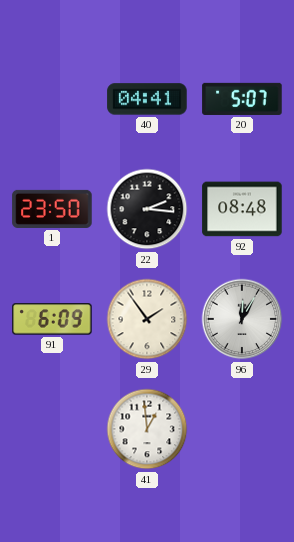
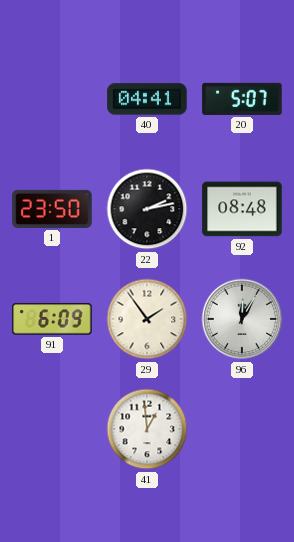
22: 2:16 -> 2:13 (147, 209)
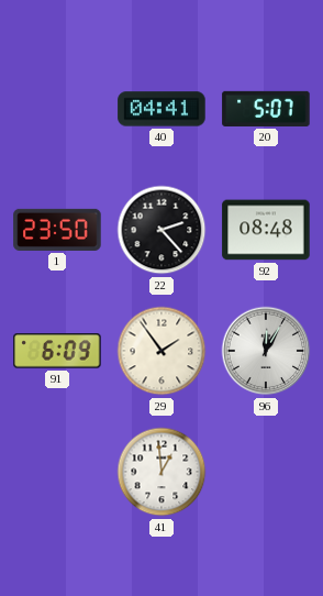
22: 2:13 -> 2:23 (161, 230)
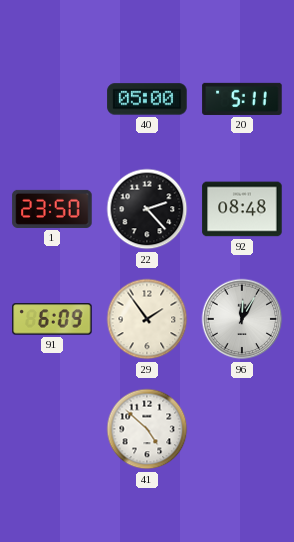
40: 04:41 -> 05:00 (147, 99)
20: 5:07 -> 5:11 (242, 99)
41: 12:59 -> 4:52 (147, 429)
